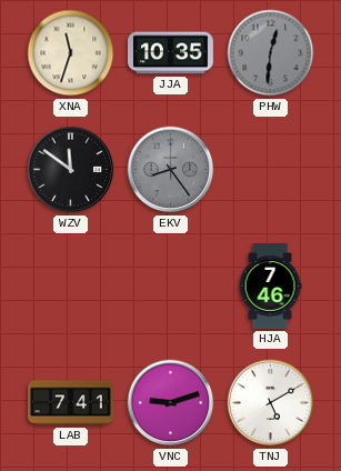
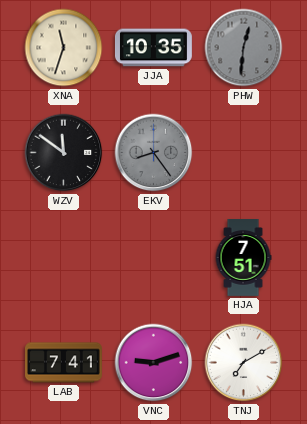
HJA: 7:46 -> 7:51 (243, 257)
TNJ: 5:10 -> 7:10 (244, 363)
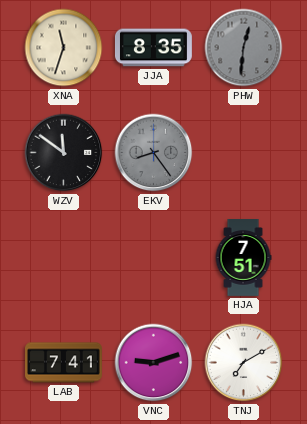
JJA: 10:35 -> 8:35 (153, 48)
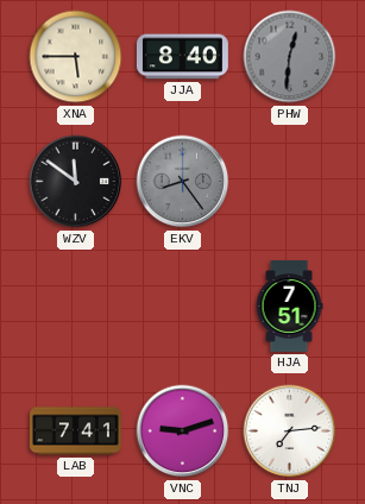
XNA: 11:33 -> 5:45 (76, 57)
JJA: 8:35 -> 8:40 (182, 57)
TNJ: 7:10 -> 7:14 (290, 431)
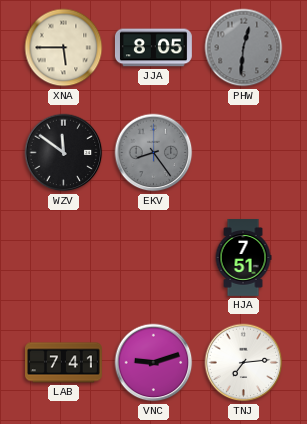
JJA: 8:40 -> 8:05 (153, 48)
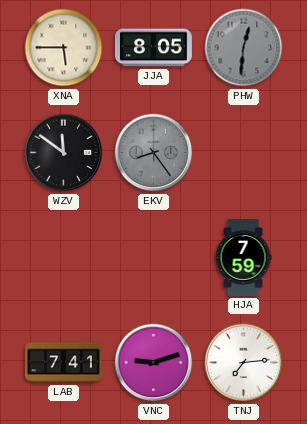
HJA: 7:51 -> 7:59 (243, 257)
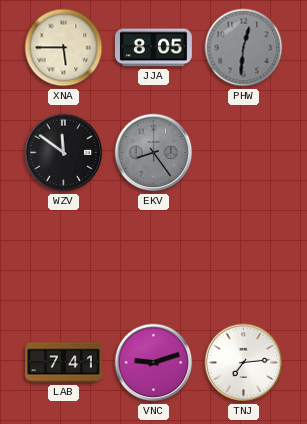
HJA: 7:59 -> none (243, 257)
